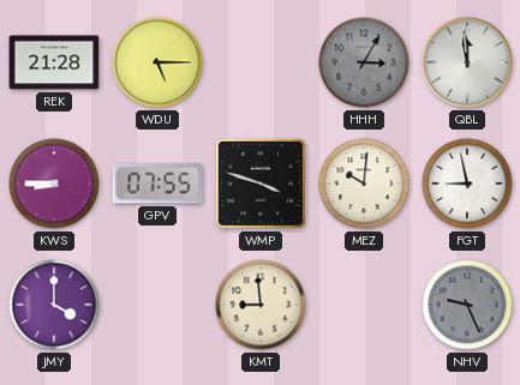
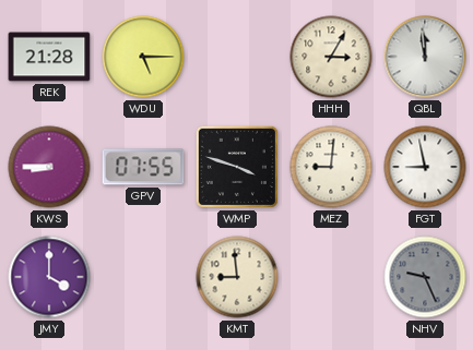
HHH dial: grey -> cream (331, 57)
MEZ: 10:01 -> 9:01 (331, 167)
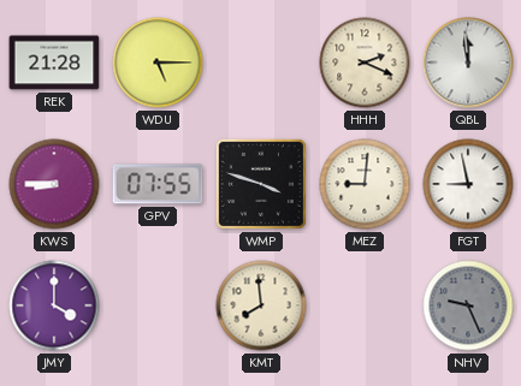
HHH: 3:05 -> 2:19 (365, 63)
KMT: 8:59 -> 7:59 (261, 305)
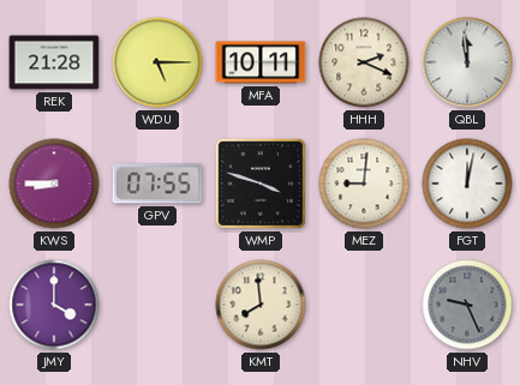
MFA: none -> 10:11 (261, 62)
FGT: 8:58 -> 12:02 (467, 184)
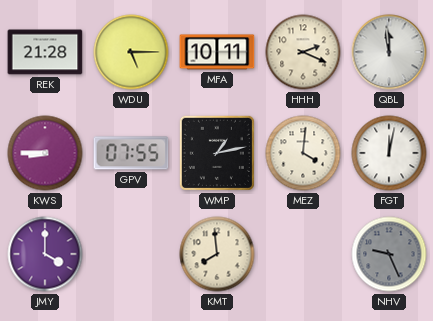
WMP: 3:48 -> 1:13 (217, 153)
MEZ: 9:01 -> 4:01 (303, 153)
